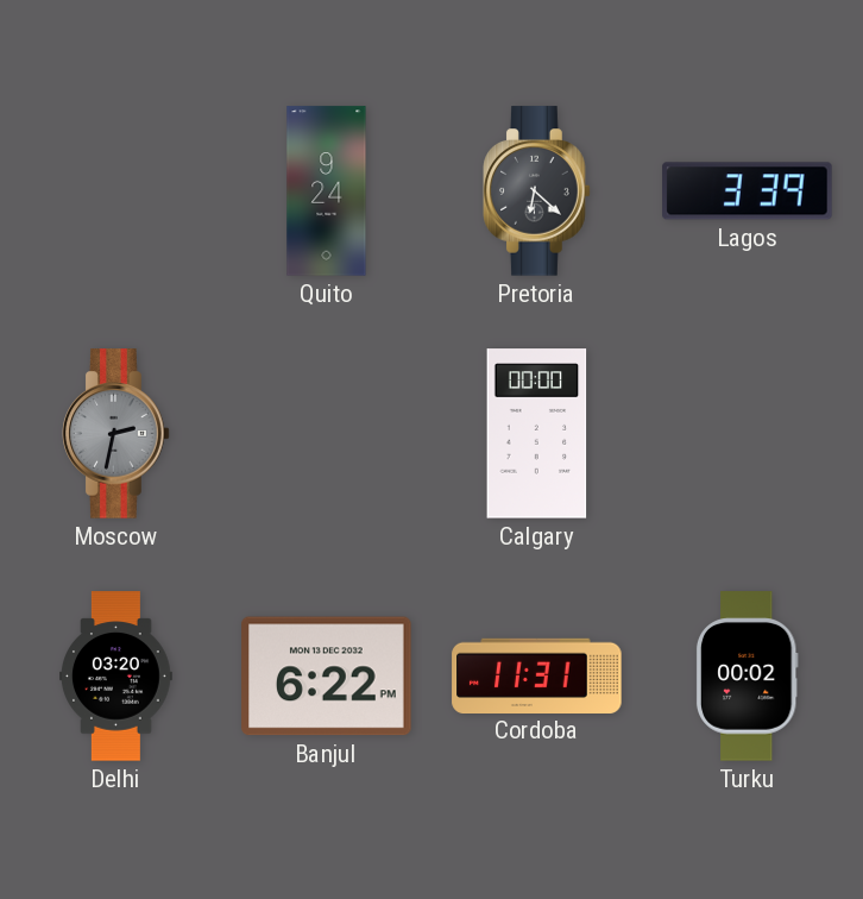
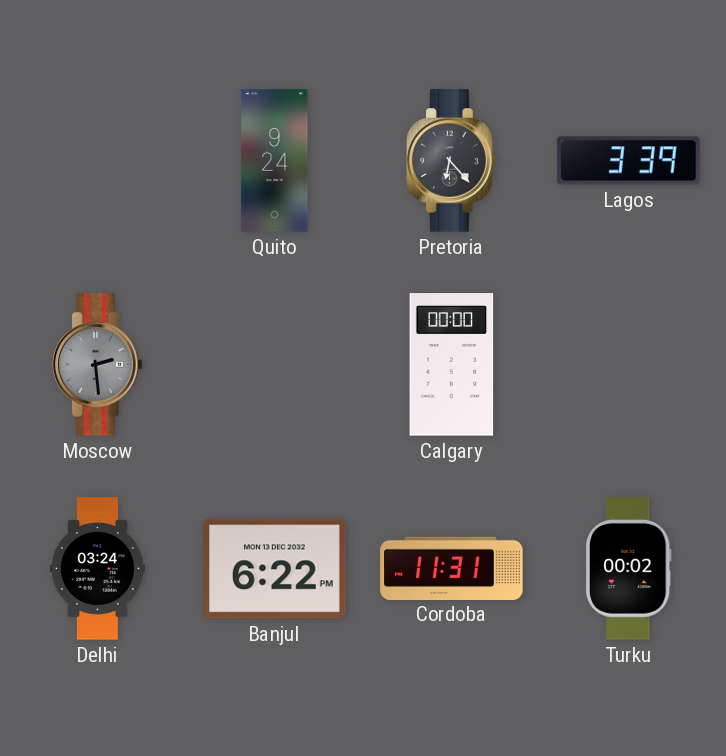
Pretoria: 6:22 -> 6:23 (452, 161)
Moscow: 2:32 -> 2:29 (98, 365)
Delhi: 03:20 -> 03:24 (98, 569)
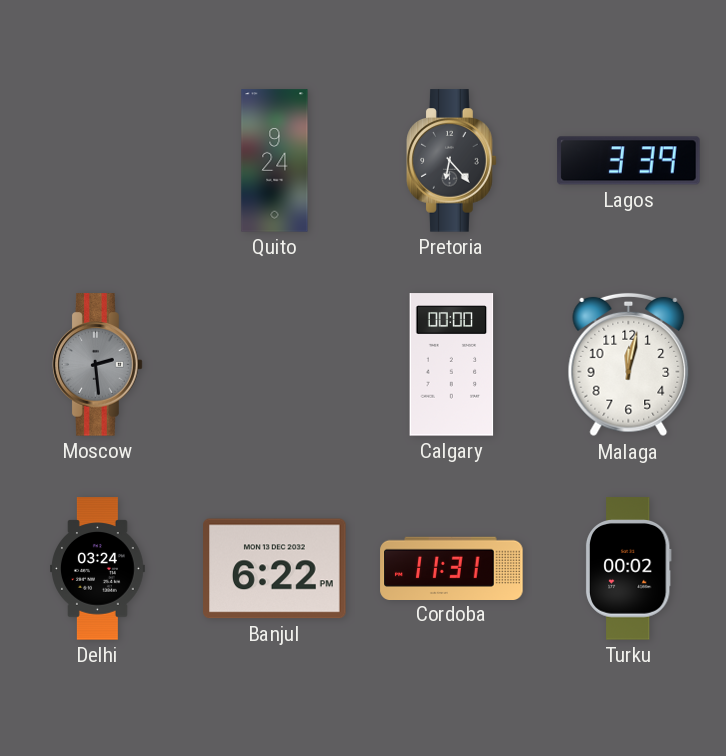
Malaga: none -> 12:02 (629, 365)
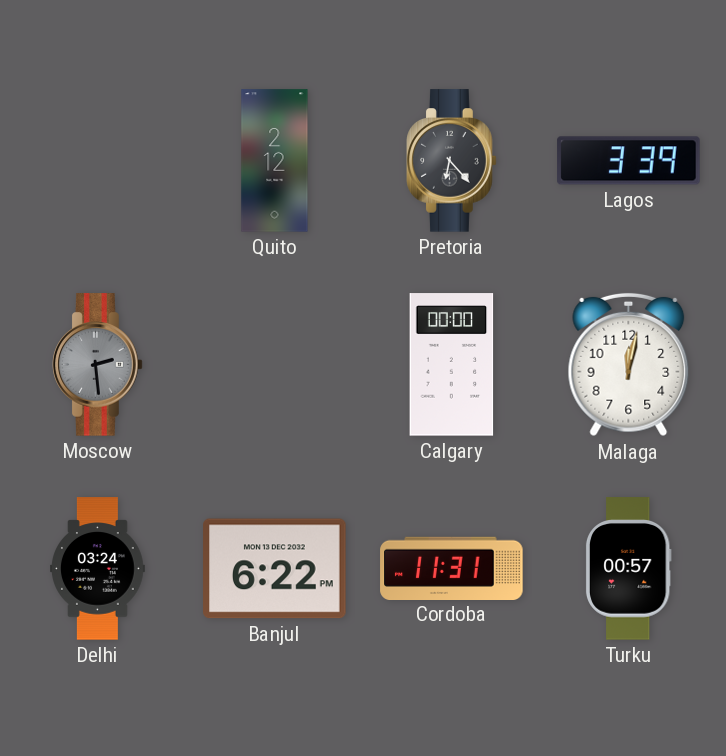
Quito: 9:24 -> 2:12 (275, 161)
Turku: 00:02 -> 00:57 (628, 569)
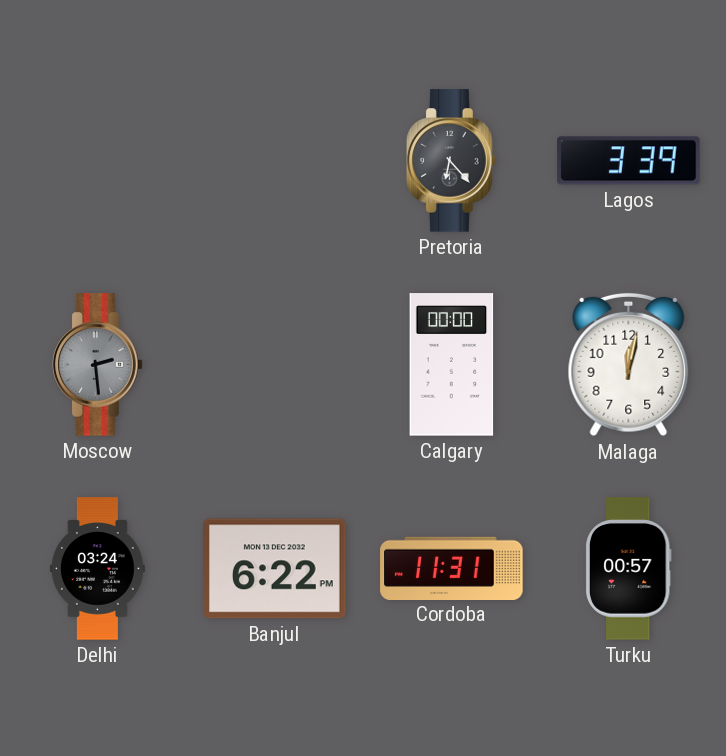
Quito: 2:12 -> none (275, 161)
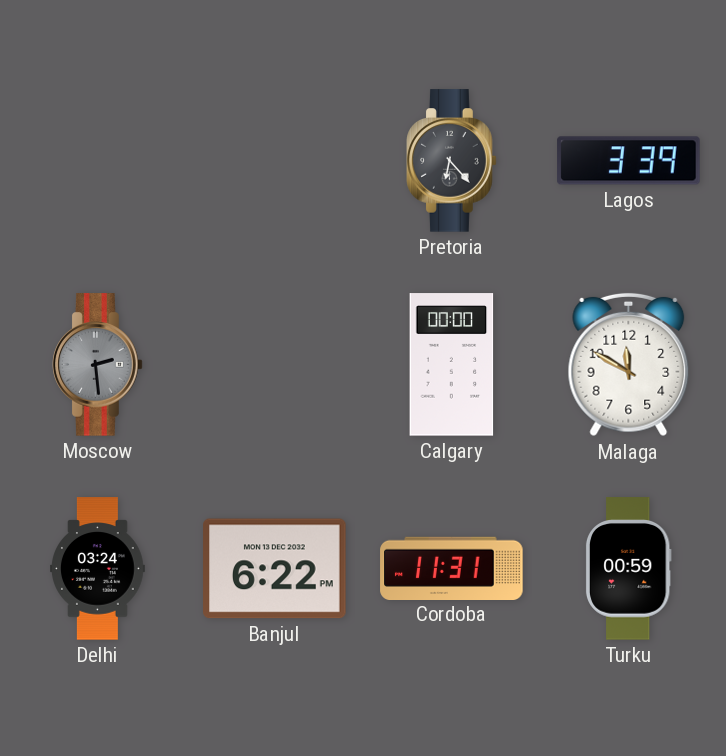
Malaga: 12:02 -> 11:50 (629, 365)
Turku: 00:57 -> 00:59 (628, 569)
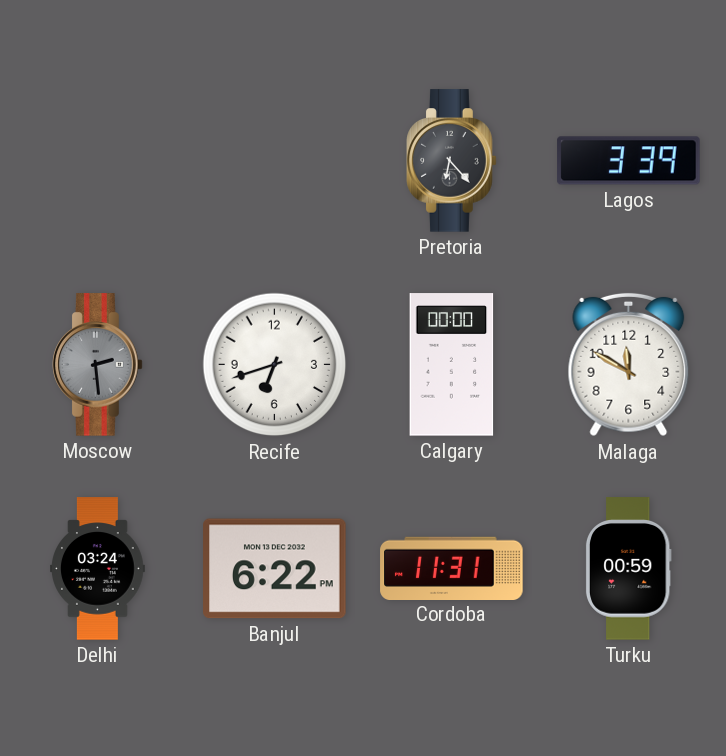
Recife: none -> 6:42 (275, 365)
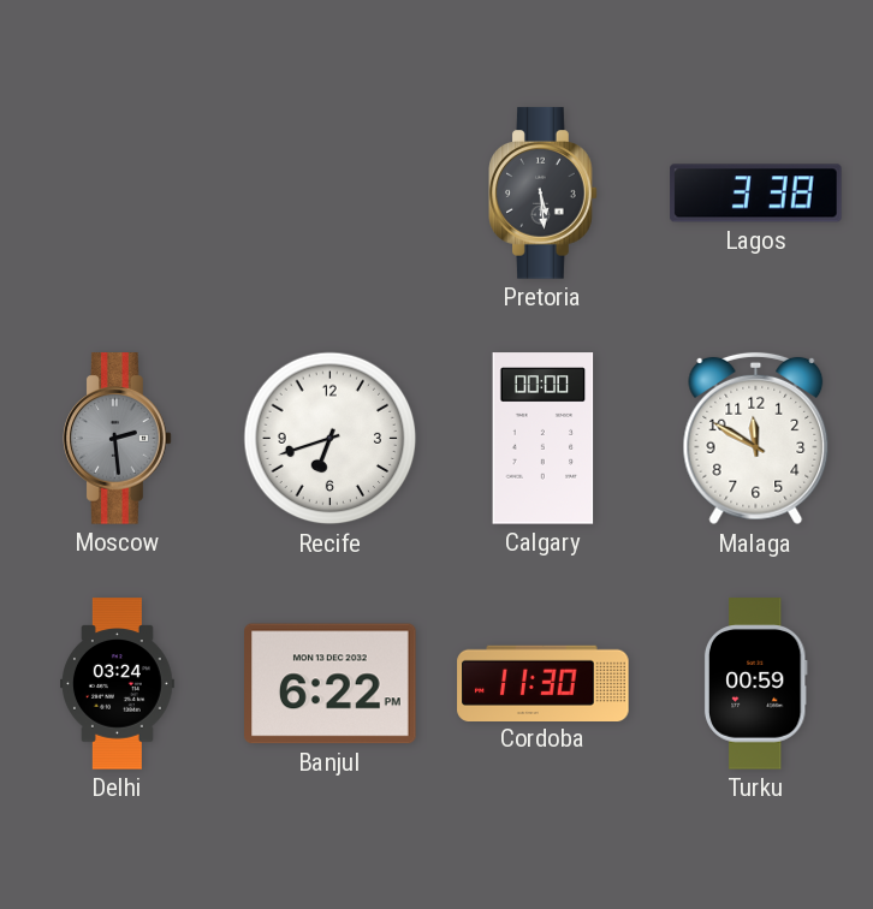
Pretoria: 6:23 -> 5:29 (544, 194)
Lagos: 3:39 -> 3:38 (756, 194)
Cordoba: 11:31 -> 11:30 (544, 683)
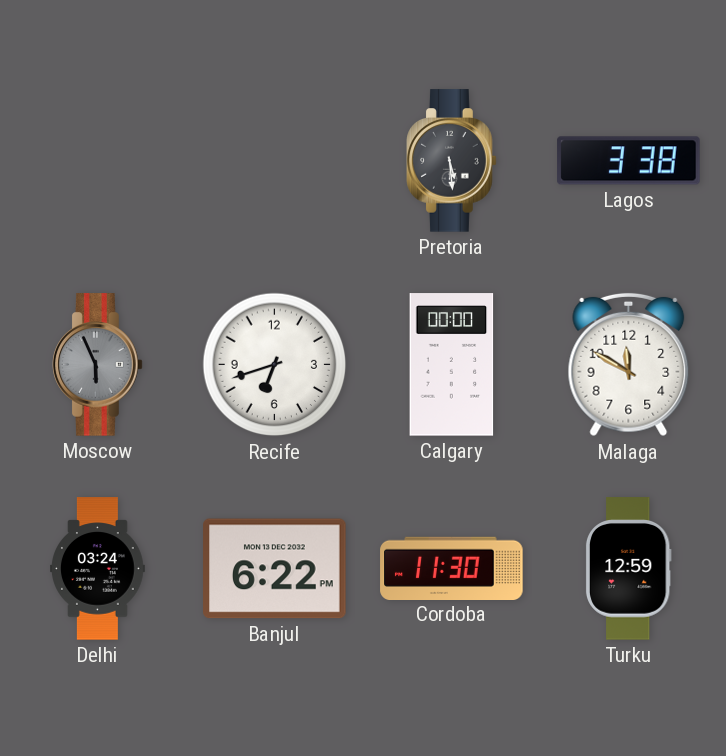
Moscow: 2:29 -> 5:56 (98, 365)
Turku: 00:59 -> 12:59 (628, 569)
